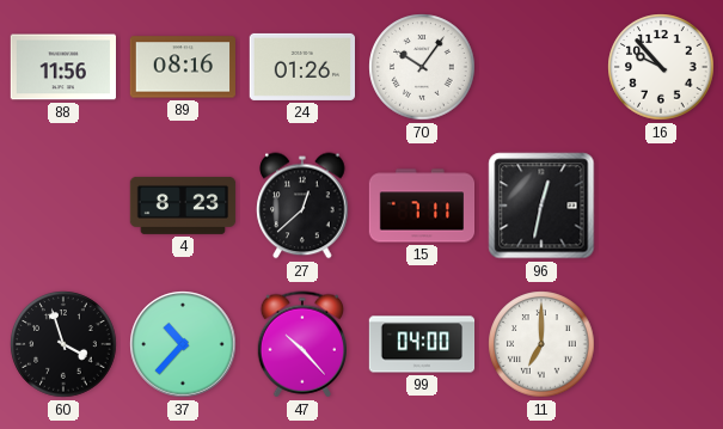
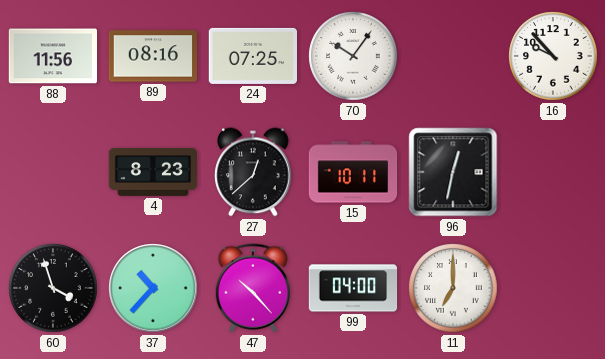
24: 01:26 -> 07:25 (252, 56)
15: 7:11 -> 10:11 (353, 172)
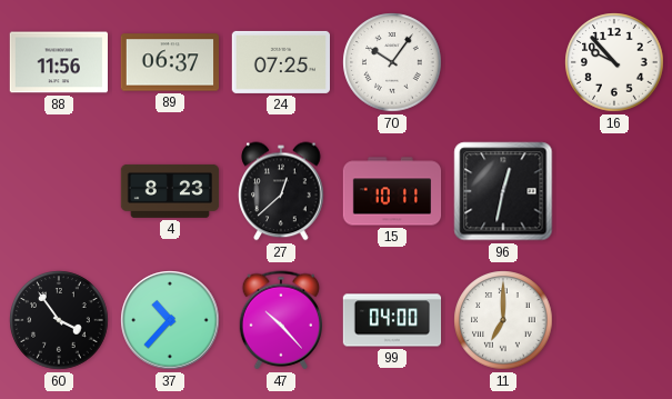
89: 08:16 -> 06:37 (169, 62)
60: 3:57 -> 3:54 (59, 320)
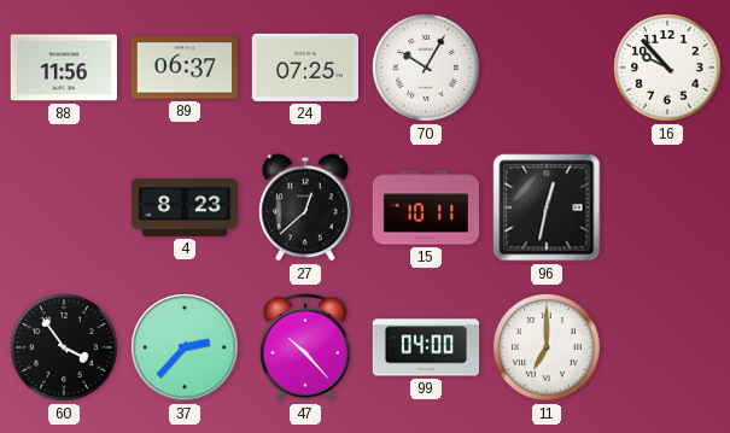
70: 10:06 -> 10:05 (426, 68)
37: 10:37 -> 2:37 (185, 347)
